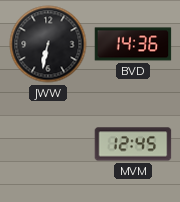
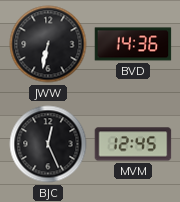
BJC: none -> 12:26 (48, 144)
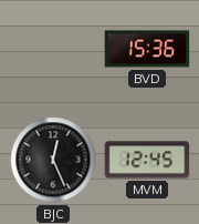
JWW: 6:32 -> none (48, 44)
BVD: 14:36 -> 15:36 (147, 49)
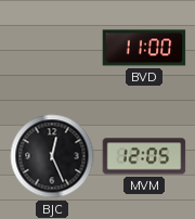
BVD: 15:36 -> 11:00 (144, 48)
MVM: 12:45 -> 12:05 (144, 156)
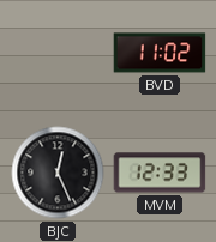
BVD: 11:00 -> 11:02 (160, 53)
MVM: 12:05 -> 12:33 (160, 173)
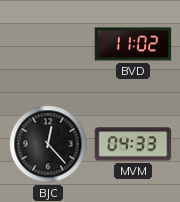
BJC: 12:26 -> 12:23 (48, 144)
MVM: 12:33 -> 04:33 (133, 144)
